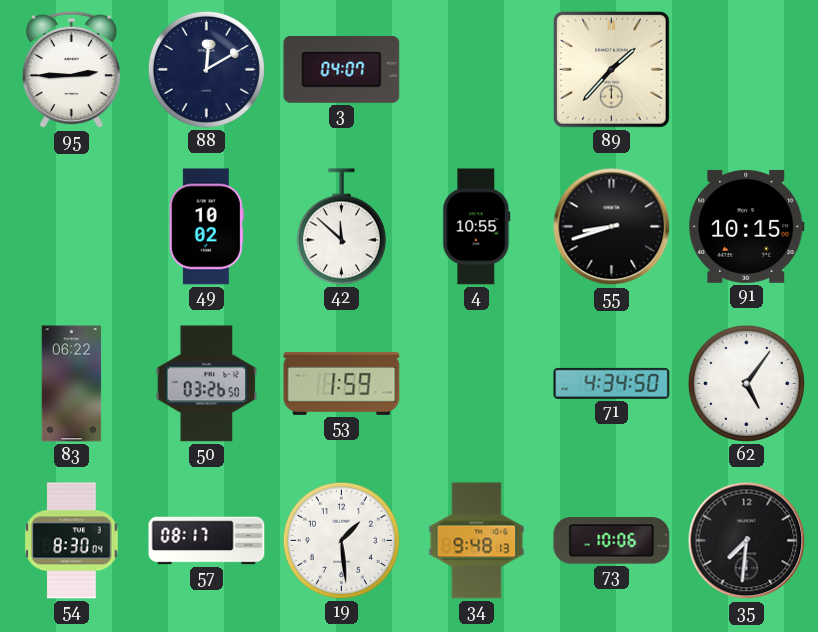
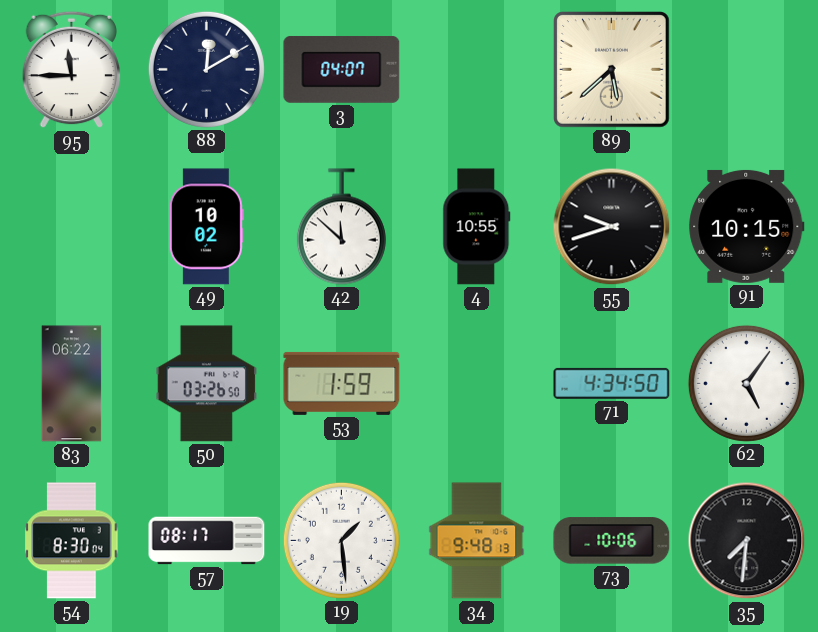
95: 2:45 -> 11:45 (72, 70)
89: 1:37 -> 5:38 (612, 70)
55: 8:42 -> 9:42 (612, 227)
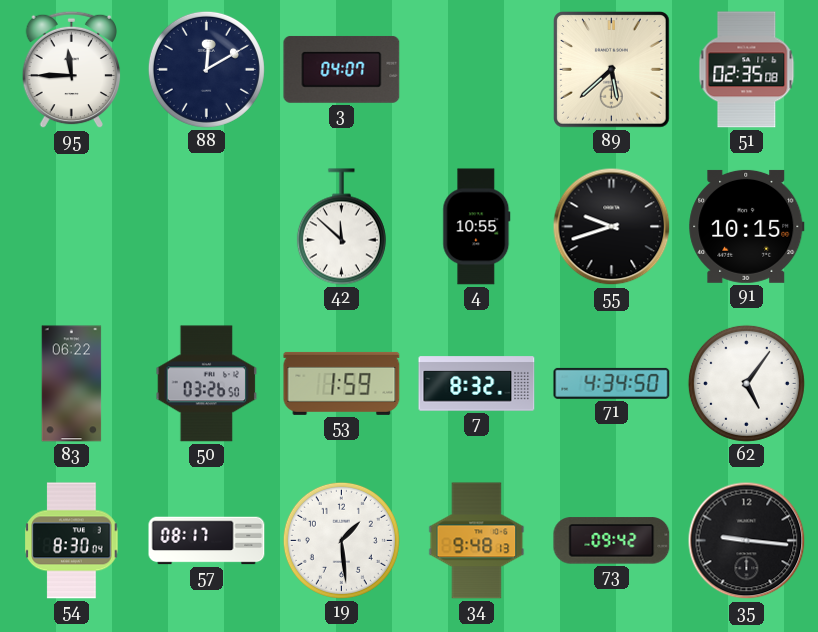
51: none -> 02:35 (747, 70)
49: 10:02 -> none (206, 227)
7: none -> 8:32 (477, 384)
73: 10:06 -> 09:42 (612, 541)
35: 7:31 -> 9:16 (747, 541)
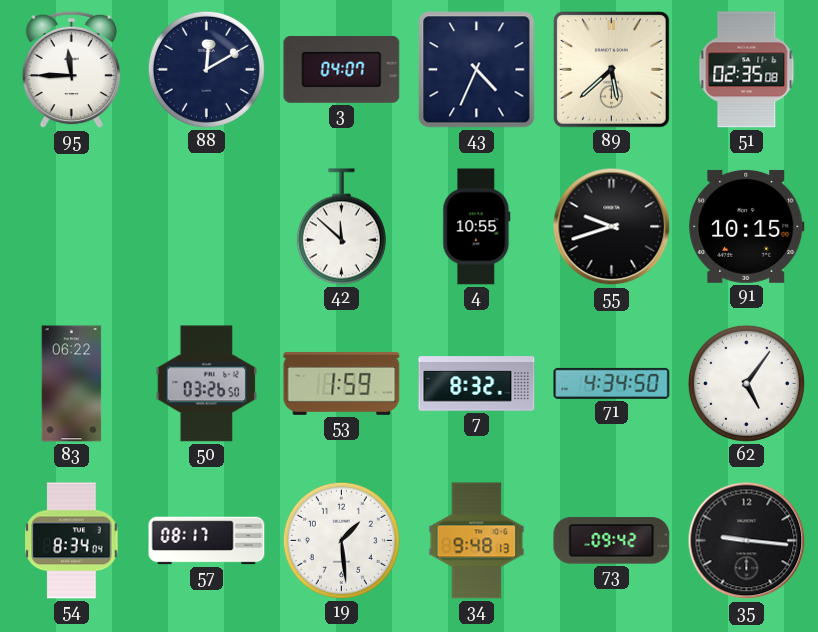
43: none -> 4:34 (477, 70)
54: 8:30 -> 8:34 (72, 541)
